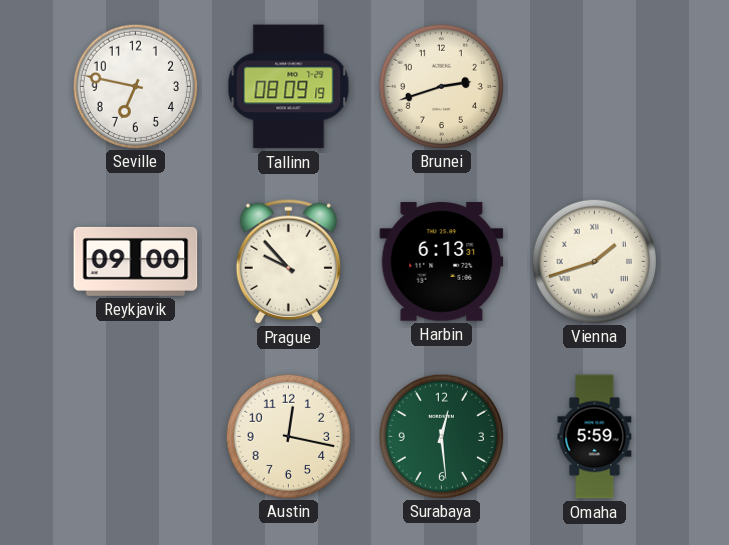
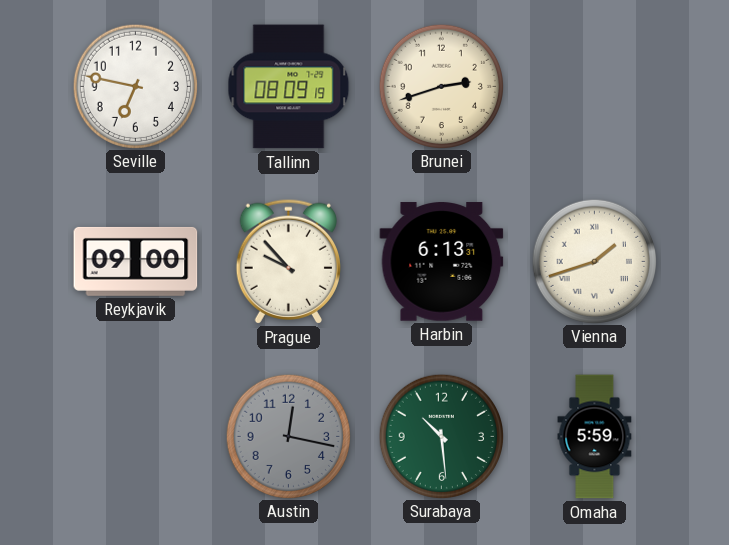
Austin dial: cream -> grey (288, 436)
Surabaya: 12:29 -> 10:29 (441, 436)
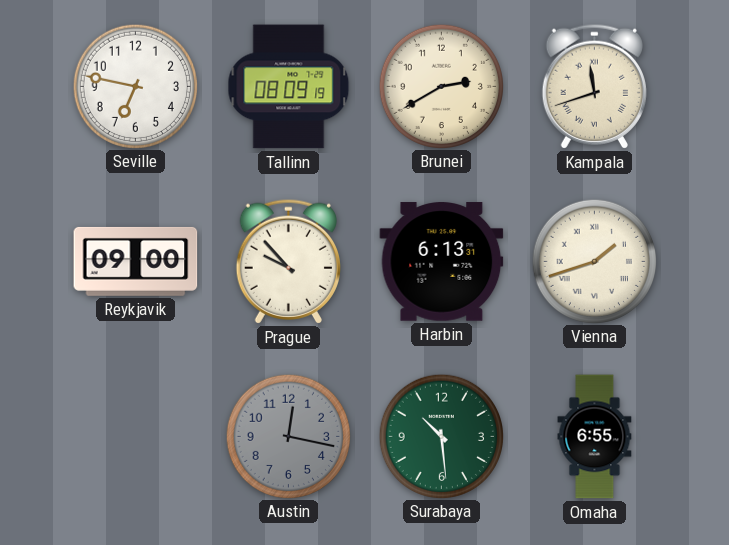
Brunei: 2:42 -> 2:40 (441, 86)
Kampala: none -> 11:42 (594, 86)
Omaha: 5:59 -> 6:55 (595, 437)
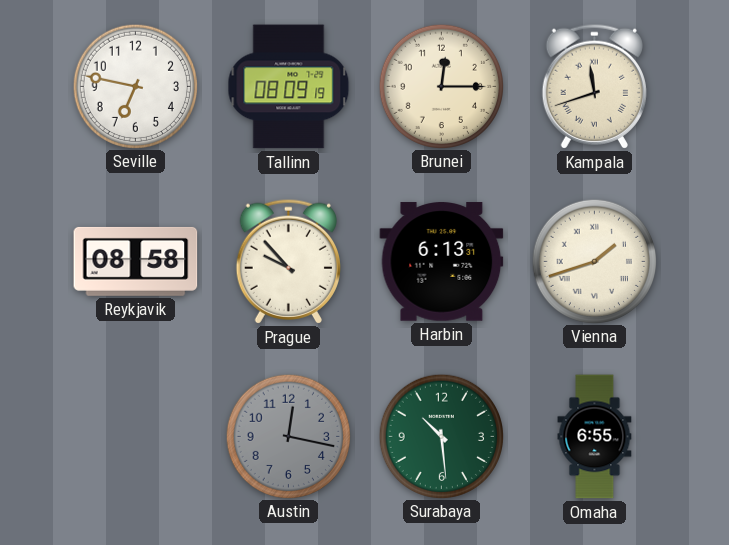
Brunei: 2:40 -> 12:15 (441, 86)
Reykjavik: 09:00 -> 08:58 (136, 261)
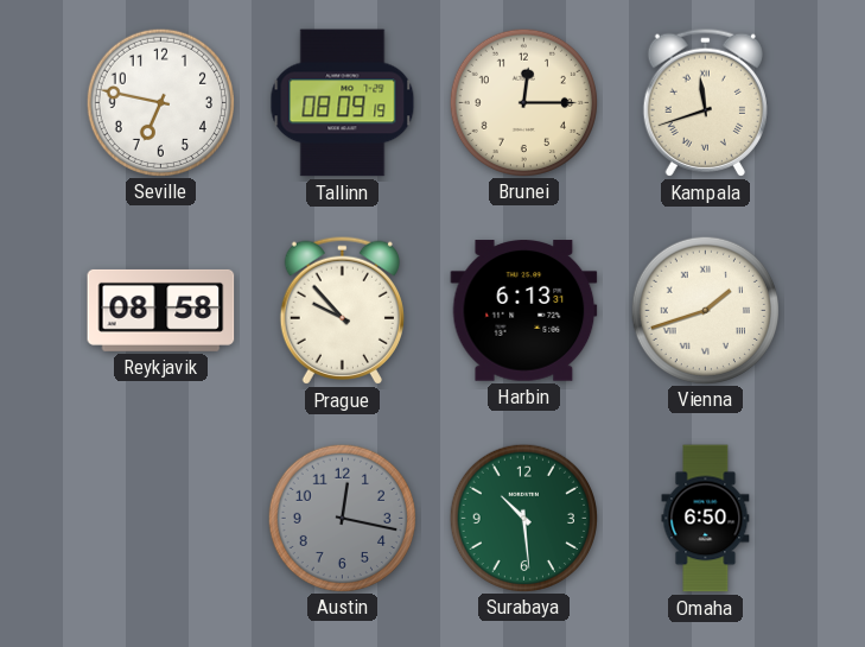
Omaha: 6:55 -> 6:50 (706, 519)
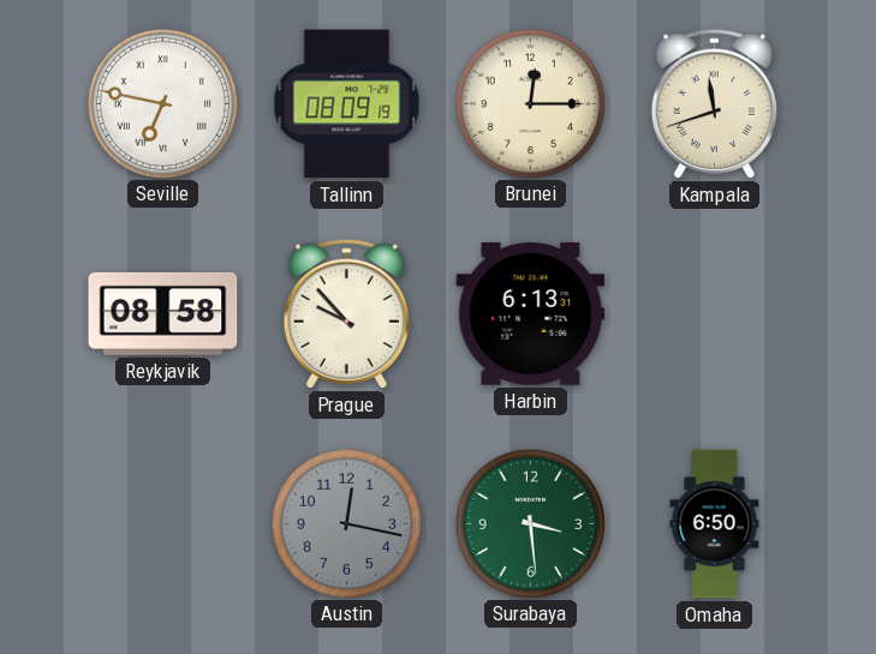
Seville numerals: Arabic -> Roman (162, 103)
Vienna: 1:42 -> none (705, 310)
Surabaya: 10:29 -> 3:29 (530, 523)
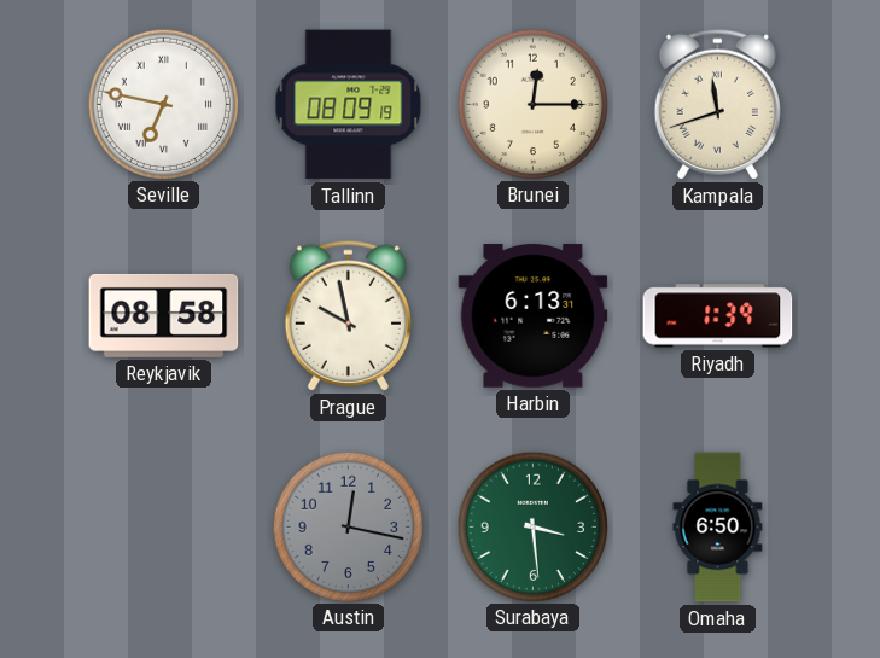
Prague: 9:53 -> 9:58 (348, 315)
Riyadh: none -> 1:39 (718, 316)
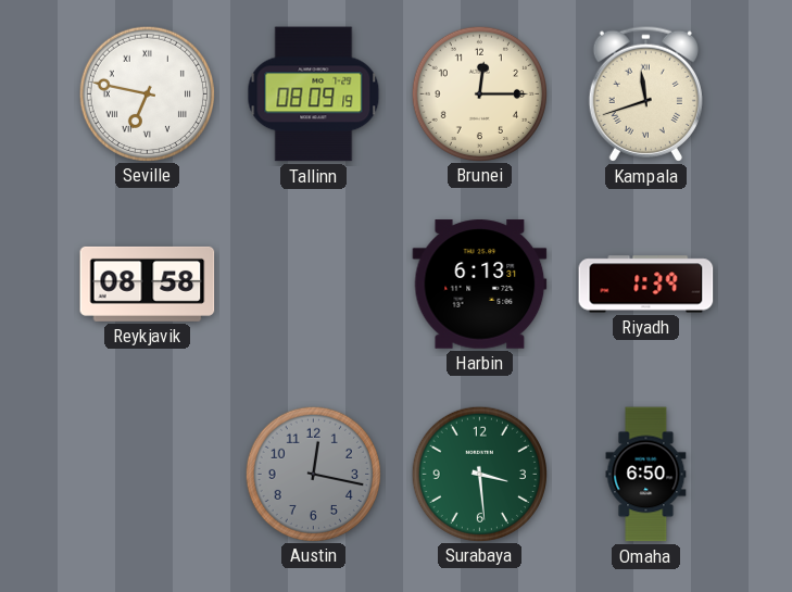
Prague: 9:58 -> none (348, 315)
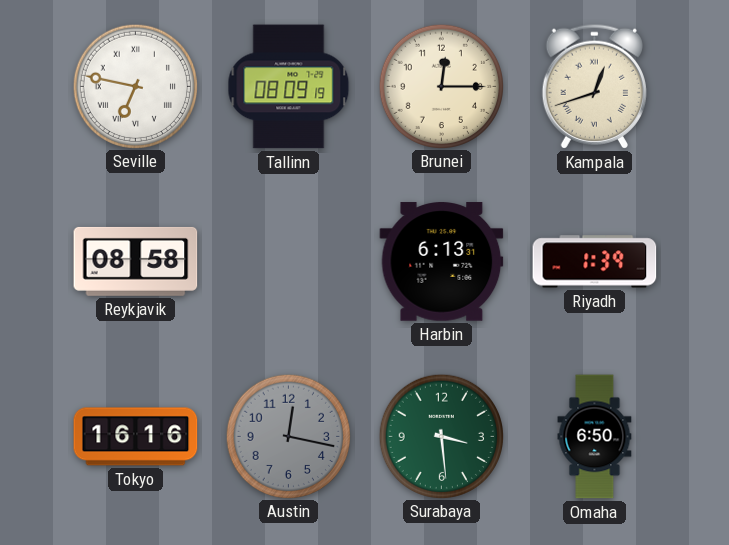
Kampala: 11:42 -> 12:42 (594, 86)
Tokyo: none -> 16:16 (136, 437)
